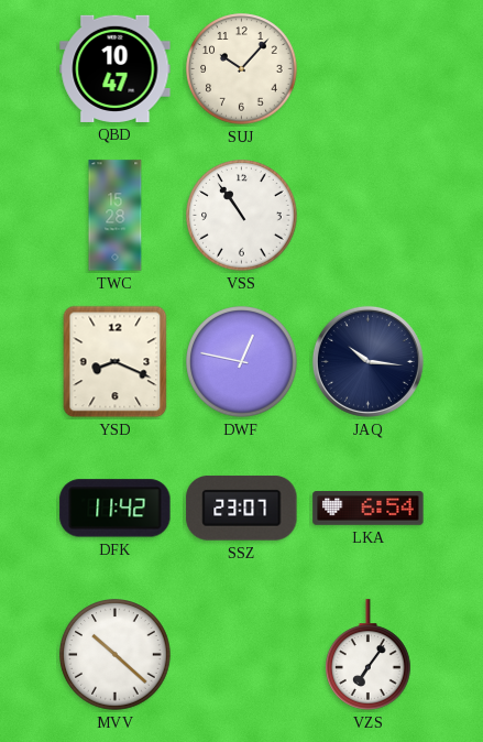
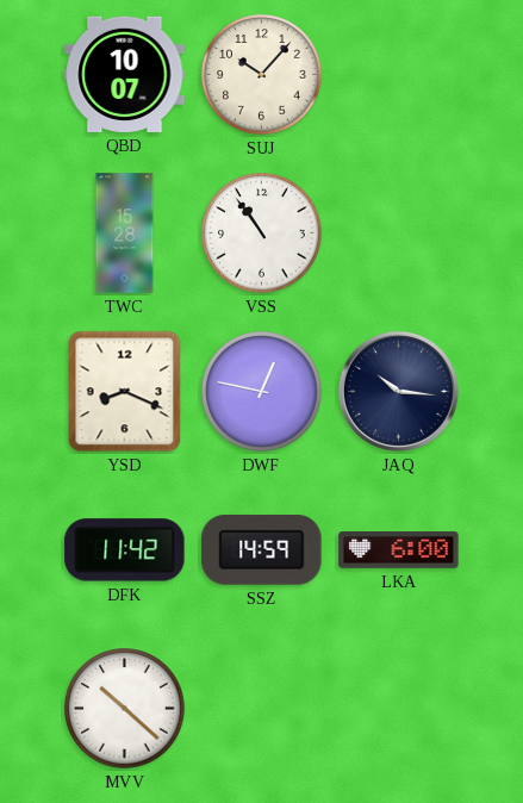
QBD: 10:47 -> 10:07 (125, 74)
SSZ: 23:07 -> 14:59 (262, 549)
LKA: 6:54 -> 6:00 (399, 550)
VZS: 7:06 -> none (369, 655)
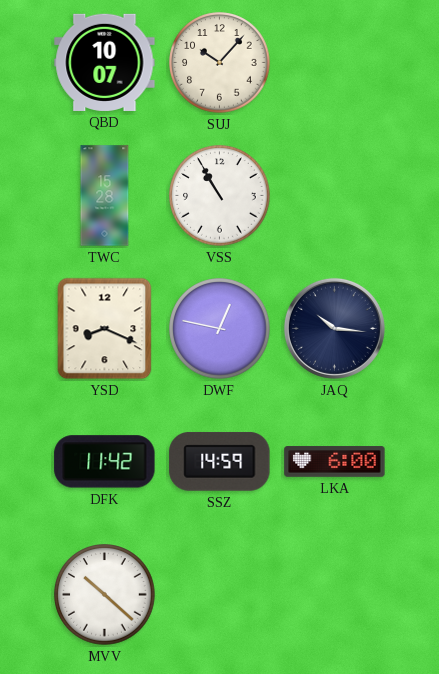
VSS: 10:54 -> 10:55 (220, 196)
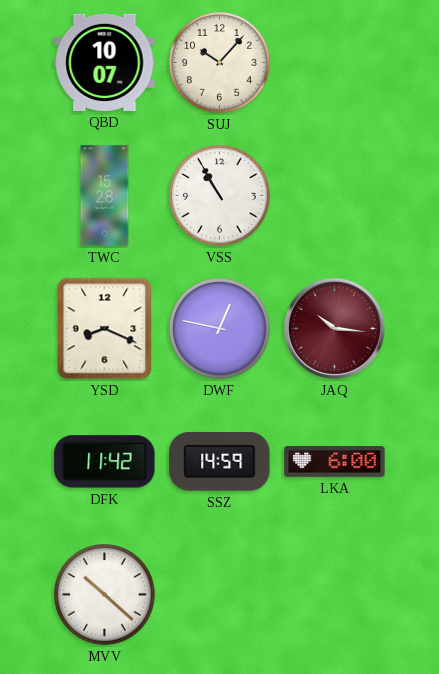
JAQ dial: navy -> burgundy (334, 328)
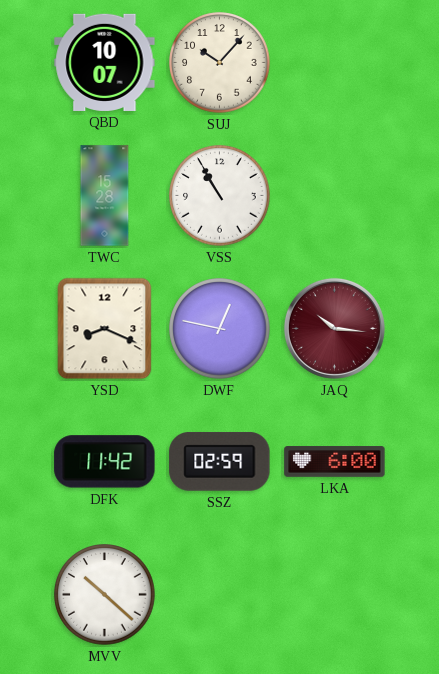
SSZ: 14:59 -> 02:59 (220, 461)
